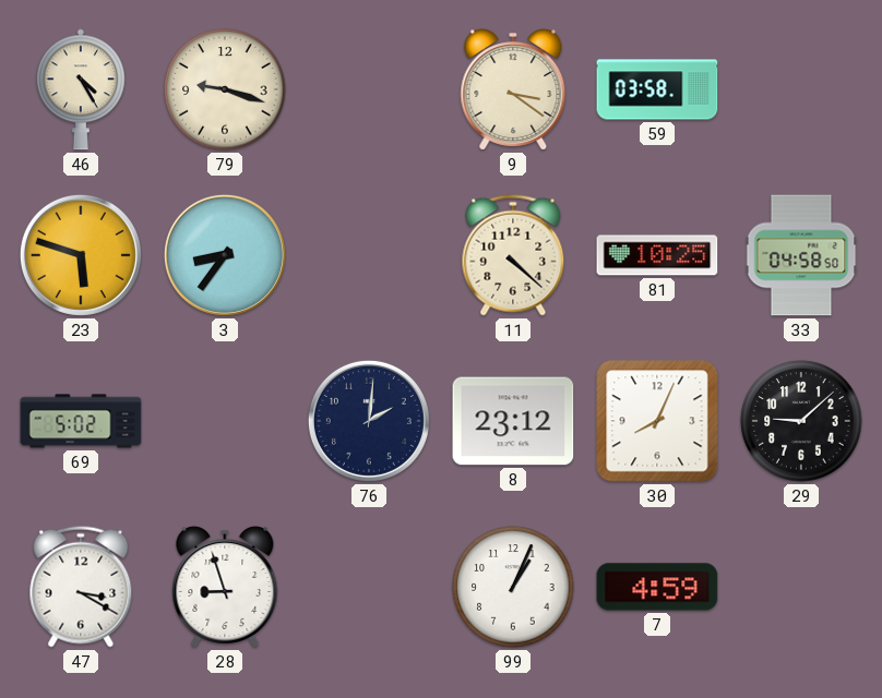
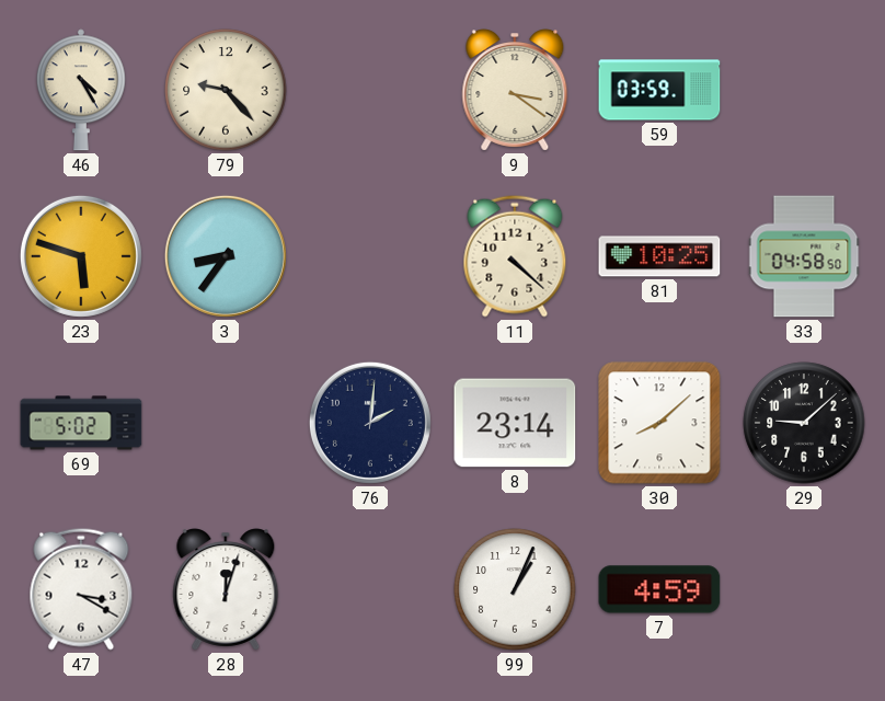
79: 9:18 -> 9:23 (226, 90)
59: 03:58 -> 03:59 (659, 90)
8: 23:12 -> 23:14 (515, 423)
30: 8:04 -> 8:08 (659, 423)
28: 8:57 -> 12:03 (226, 589)
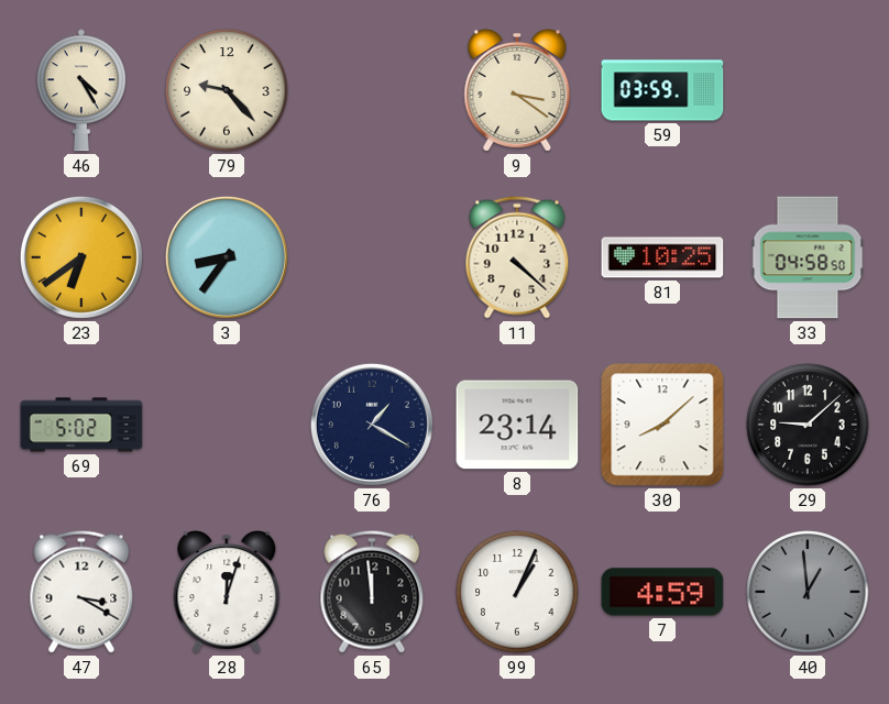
23: 5:48 -> 6:39 (81, 257)
76: 2:01 -> 1:20 (372, 425)
65: none -> 11:59 (372, 592)
40: none -> 12:59 (808, 592)
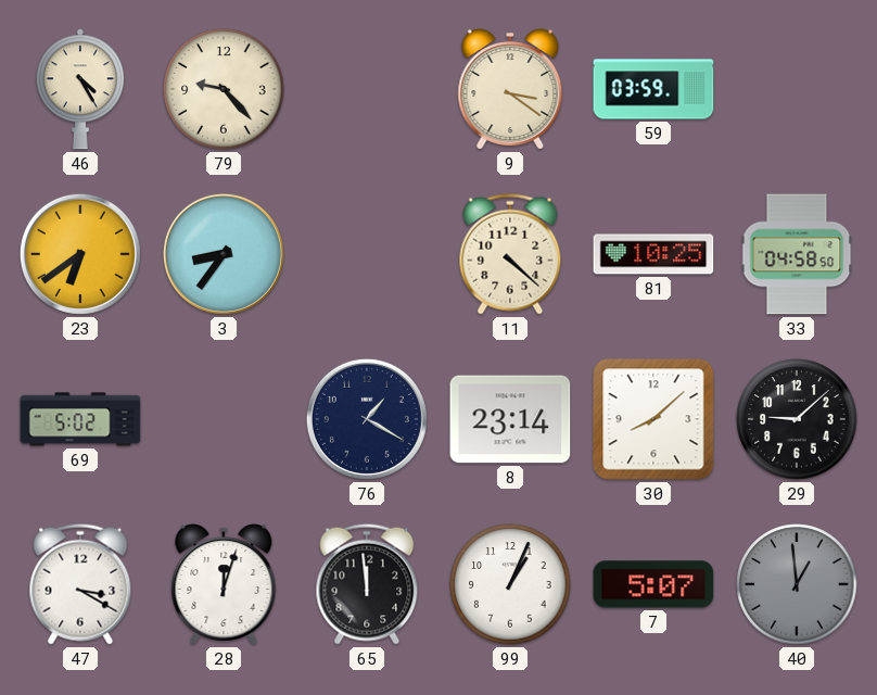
7: 4:59 -> 5:07 (653, 584)
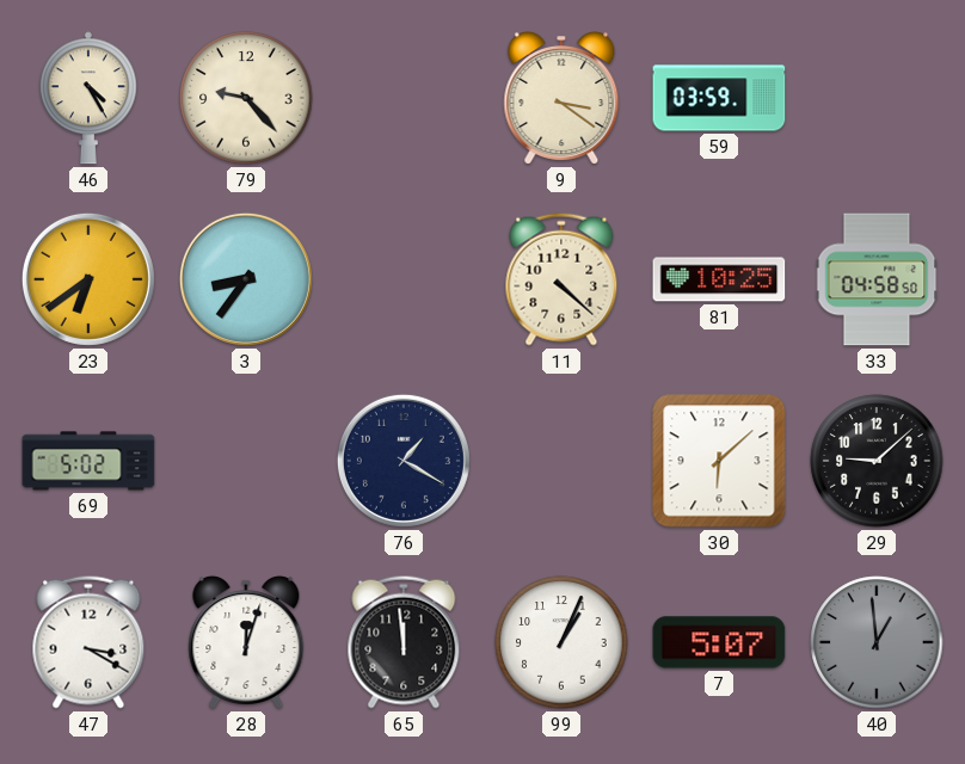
8: 23:14 -> none (510, 419)
30: 8:08 -> 6:08 (719, 461)
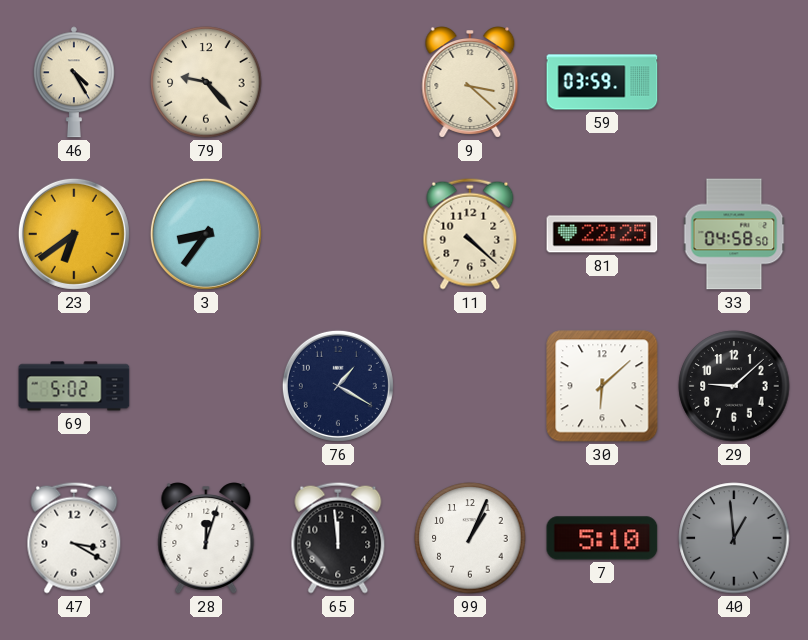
9: 3:21 -> 3:22 (470, 82)
81: 10:25 -> 22:25 (602, 234)
7: 5:07 -> 5:10 (602, 538)
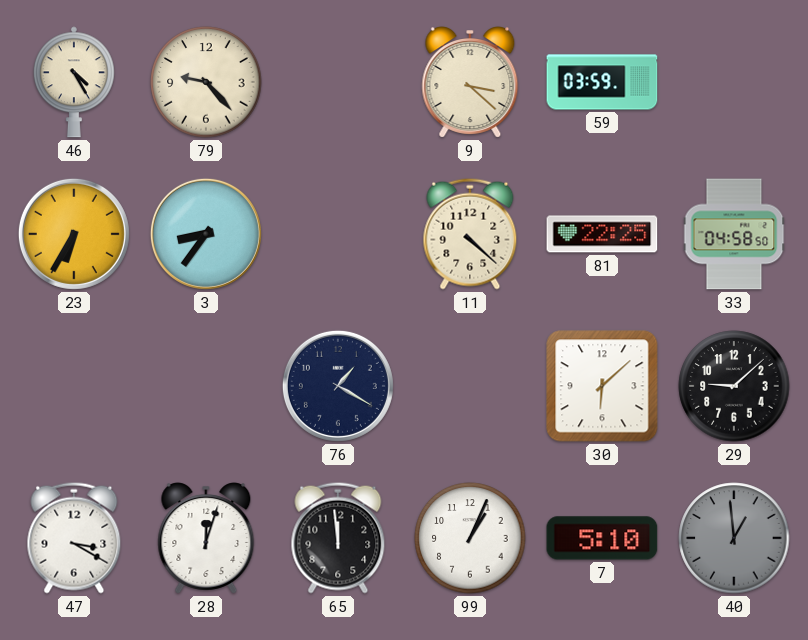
23: 6:39 -> 6:35 (74, 234)
69: 5:02 -> none (74, 386)
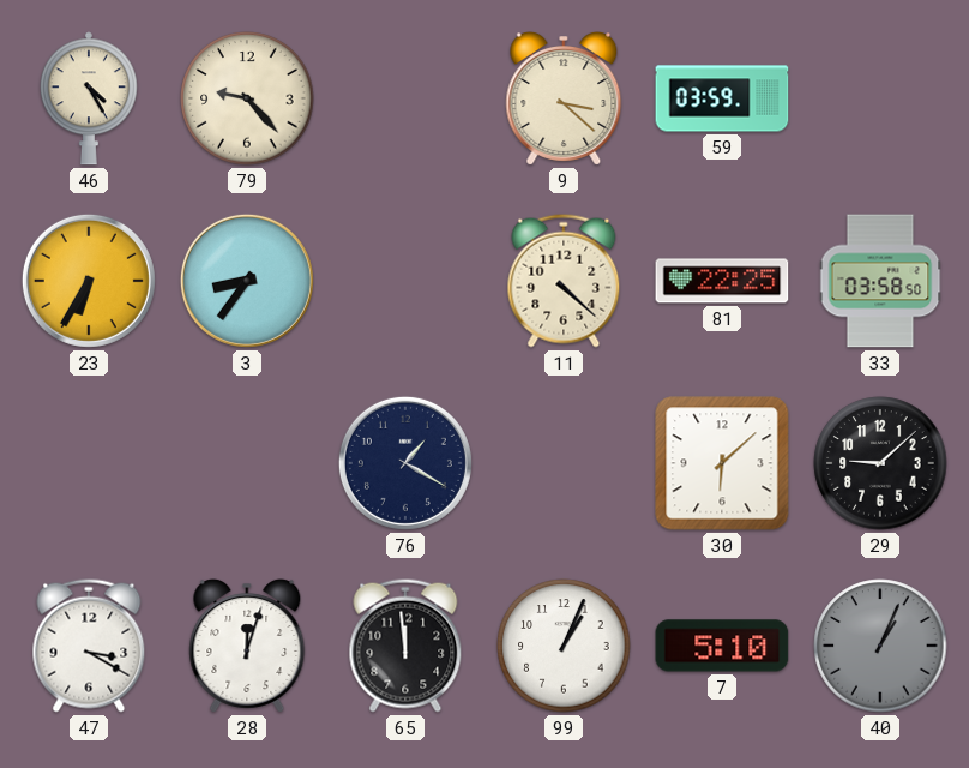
33: 04:58 -> 03:58 (880, 281)
40: 12:59 -> 1:04 (880, 646)
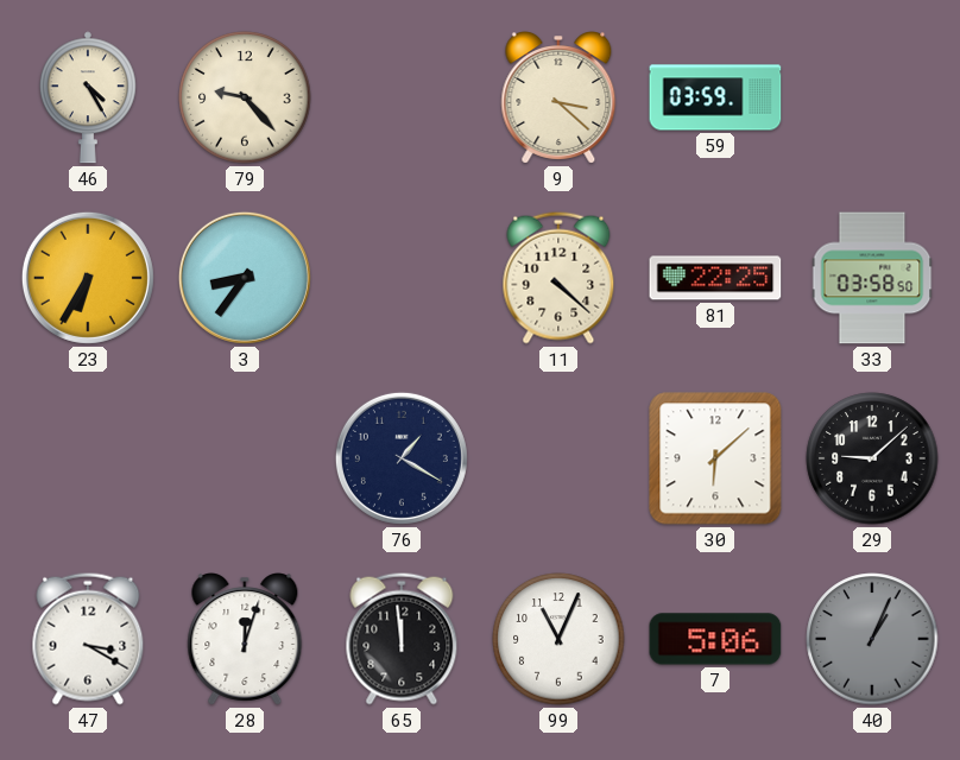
99: 1:04 -> 11:04 (558, 639)
7: 5:10 -> 5:06 (715, 639)
